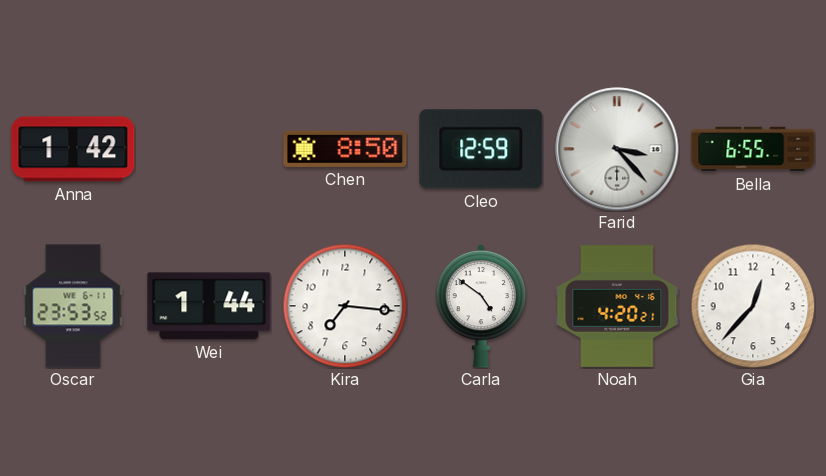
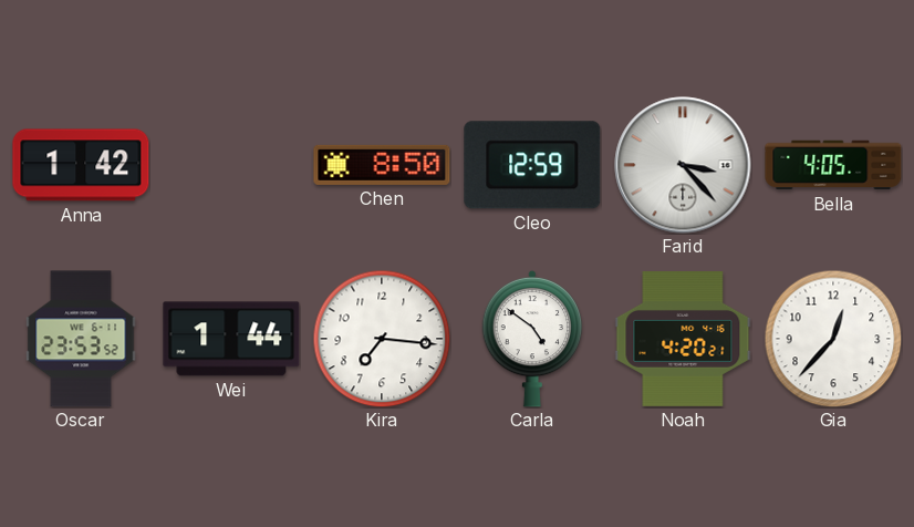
Bella: 6:55 -> 4:05 (833, 165)
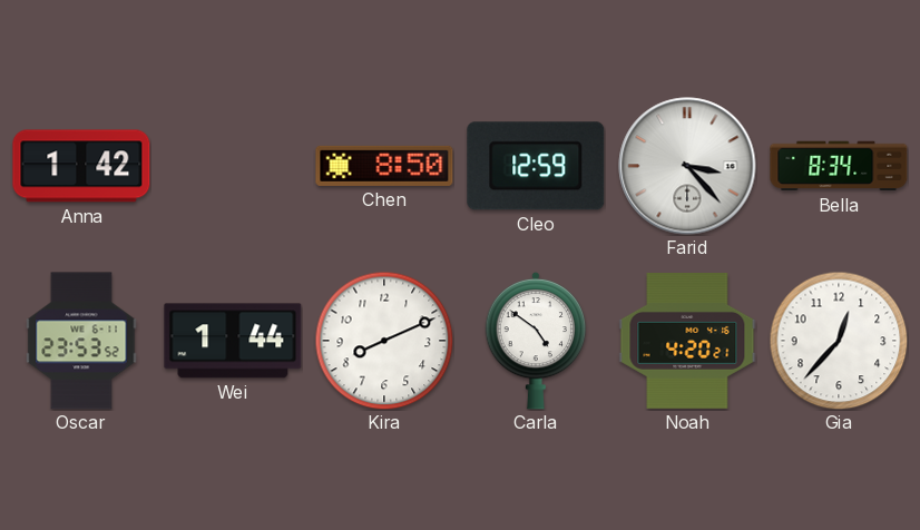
Bella: 4:05 -> 8:34 (839, 166)
Kira: 7:16 -> 8:11 (384, 341)
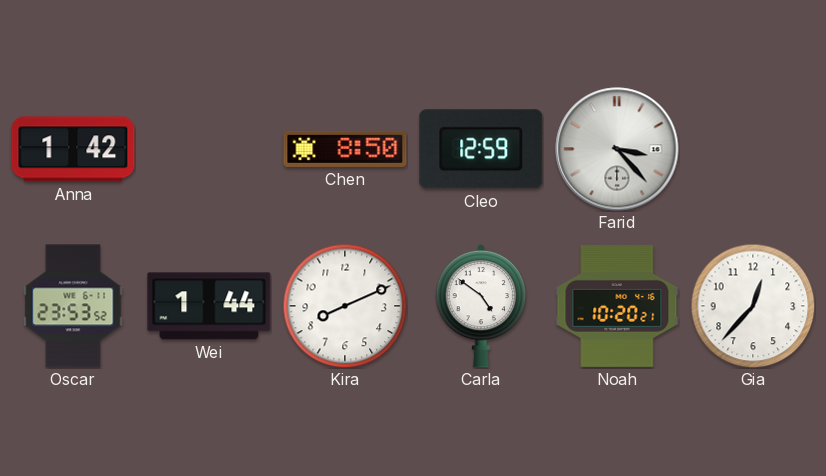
Bella: 8:34 -> none (839, 166)
Noah: 4:20 -> 10:20 (617, 307)
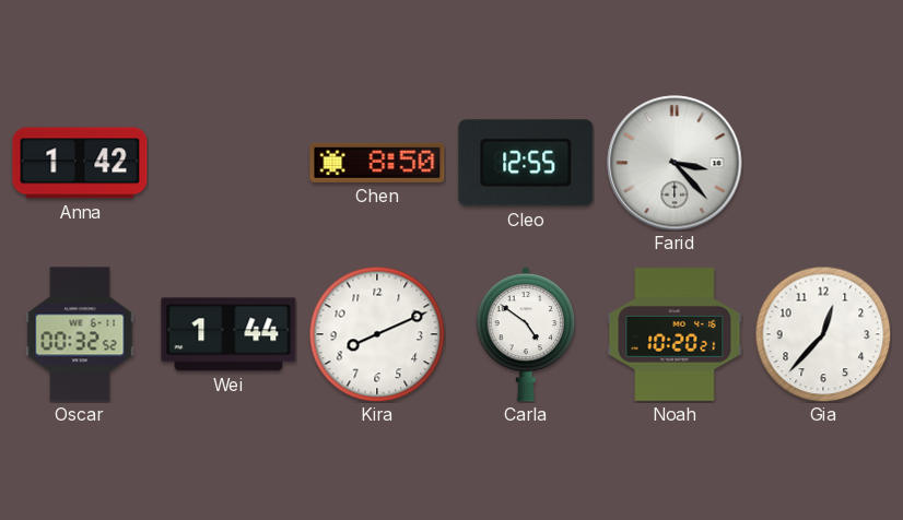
Cleo: 12:59 -> 12:55 (526, 163)
Oscar: 23:53 -> 00:32 (80, 334)
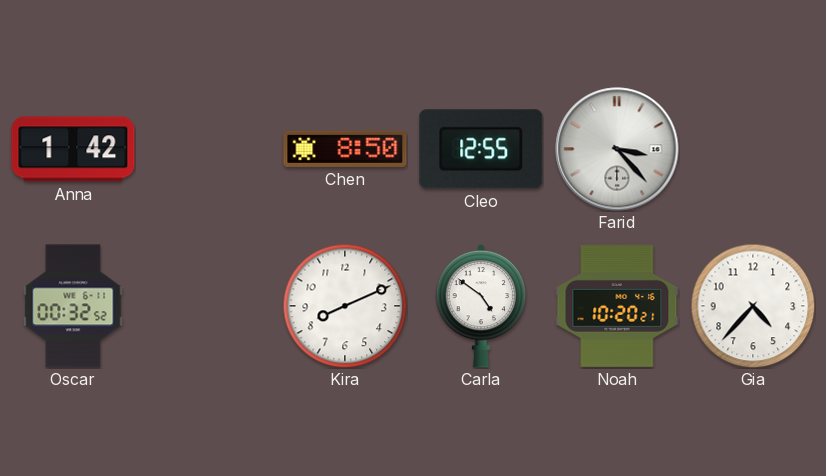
Wei: 1:44 -> none (228, 334)
Gia: 12:37 -> 4:37 (753, 306)
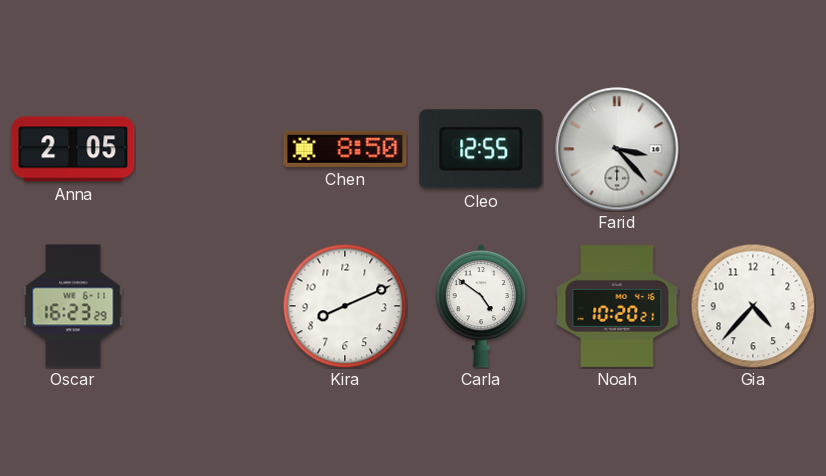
Anna: 1:42 -> 2:05 (73, 149)
Oscar: 00:32 -> 16:23 (73, 306)
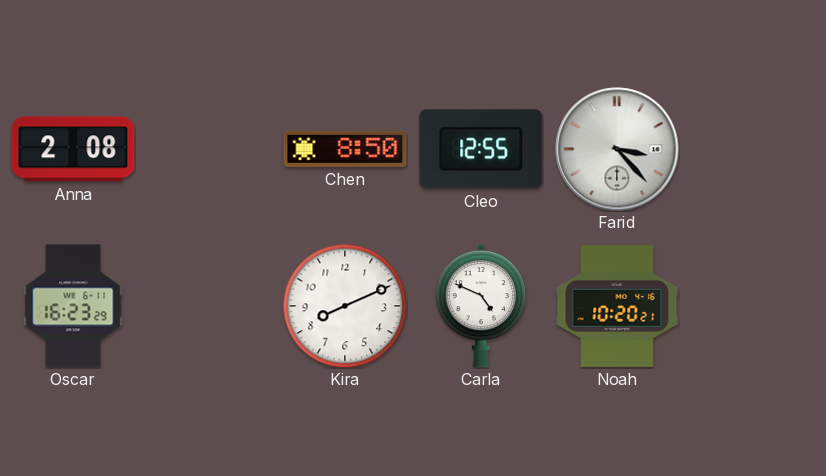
Anna: 2:05 -> 2:08 (73, 149)
Carla: 4:51 -> 4:49 (481, 306)
Gia: 4:37 -> none (753, 306)
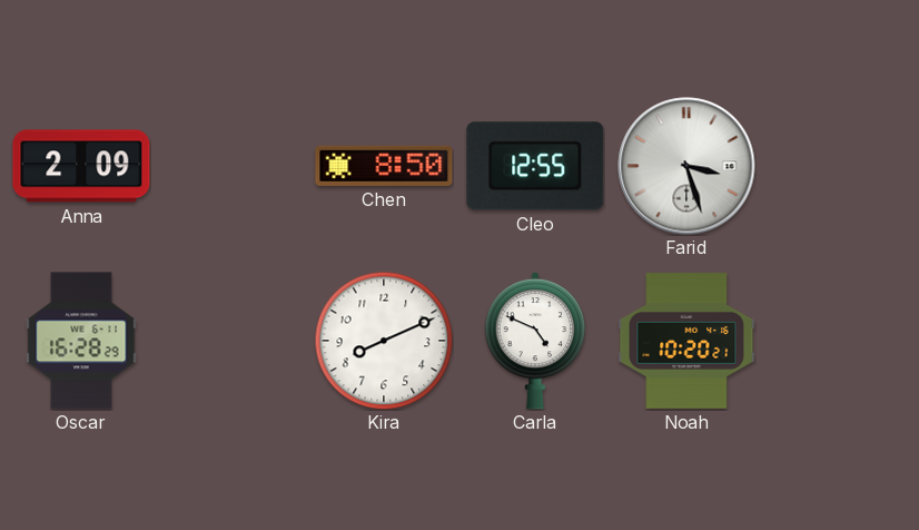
Anna: 2:08 -> 2:09 (81, 166)
Farid: 3:23 -> 3:27 (686, 166)
Oscar: 16:23 -> 16:28 (81, 341)
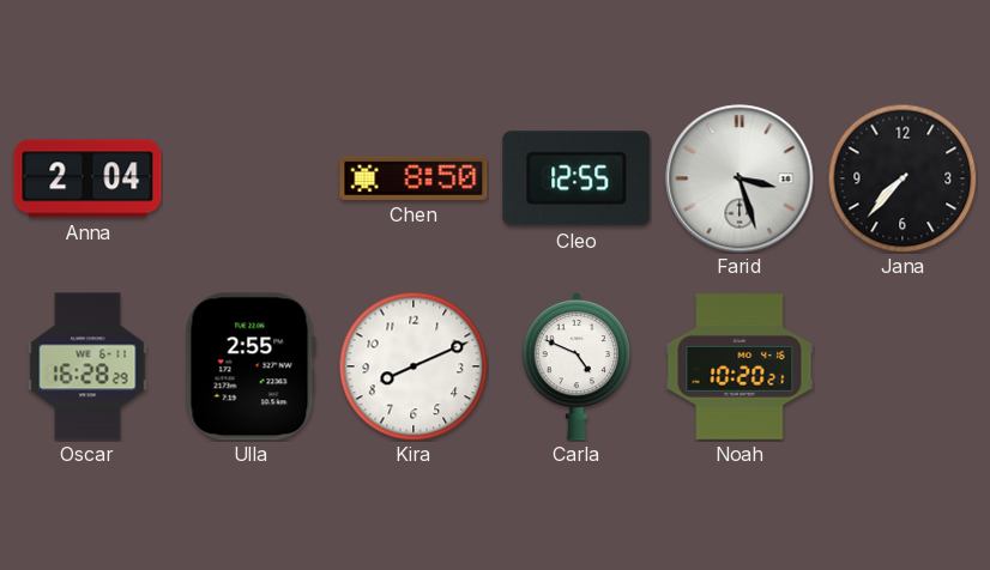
Anna: 2:09 -> 2:04 (87, 178)
Jana: none -> 7:37 (903, 178)
Ulla: none -> 2:55 (250, 366)
